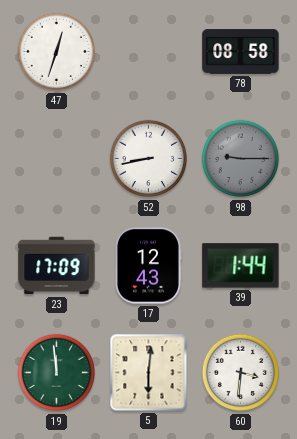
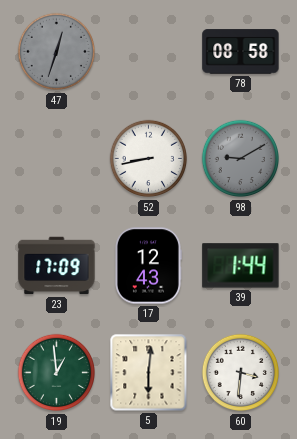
47 dial: white -> grey (57, 52)
98: 9:15 -> 9:10 (241, 159)
19: 11:59 -> 12:59 (57, 373)
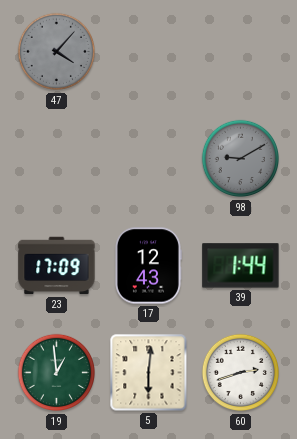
47: 12:33 -> 4:07 (57, 52)
78: 08:58 -> none (241, 52)
52: 8:43 -> none (149, 159)
60: 3:31 -> 2:42 (241, 373)
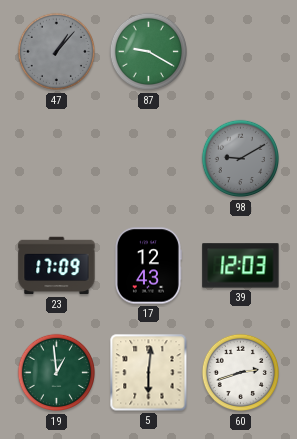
47: 4:07 -> 1:07 (57, 52)
87: none -> 9:20 (149, 52)
39: 1:44 -> 12:03 (241, 266)
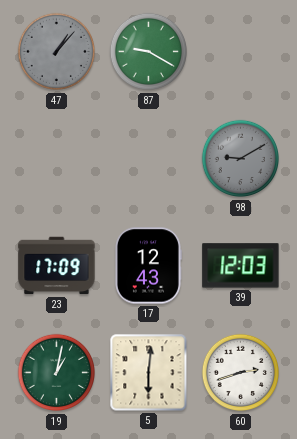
19: 12:59 -> 1:02 (57, 373)
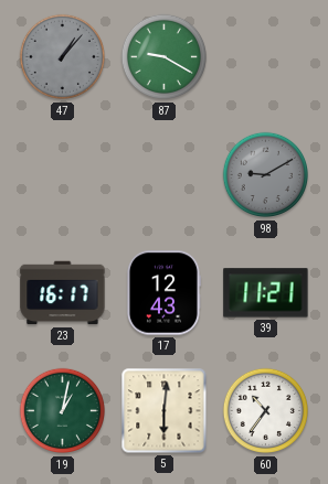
23: 17:09 -> 16:17 (63, 293)
39: 12:03 -> 11:21 (266, 293)
60: 2:42 -> 10:36 (266, 411)
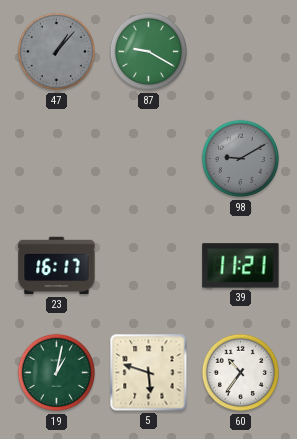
17: 12:43 -> none (163, 293)
5: 6:01 -> 5:48 (149, 373)
